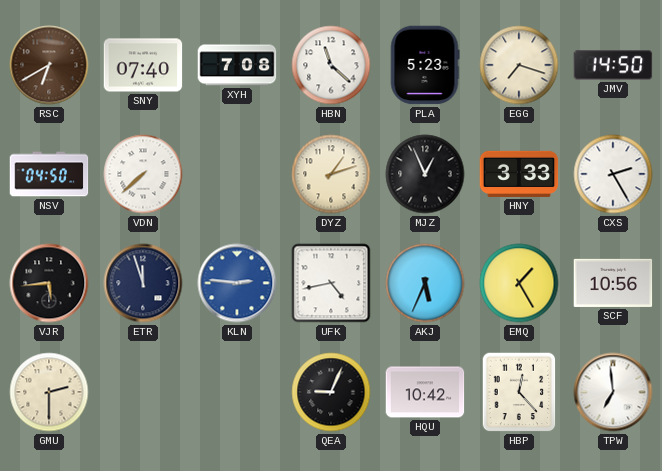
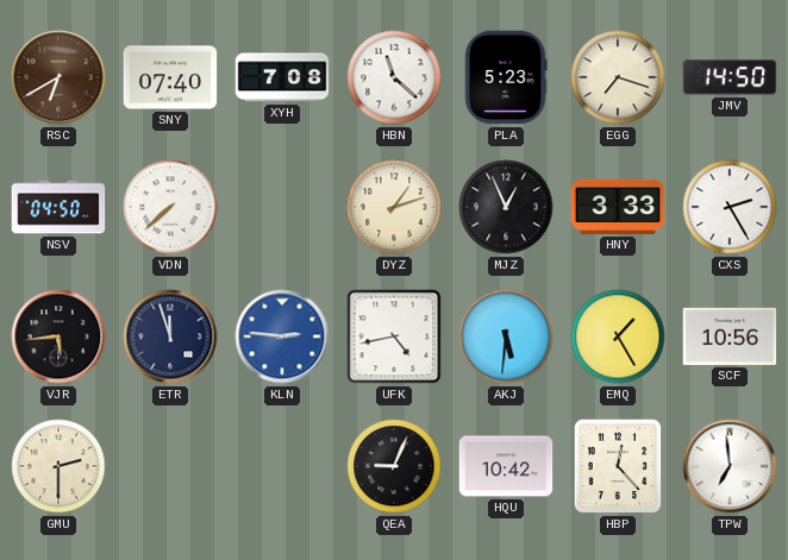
AKJ: 5:34 -> 5:31 (506, 336)
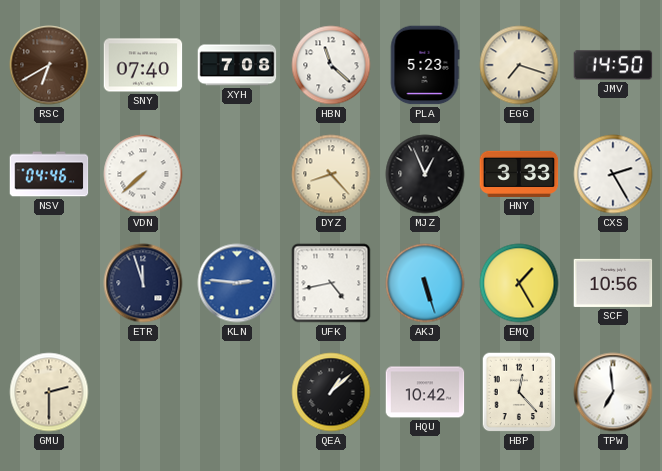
NSV: 04:50 -> 04:46 (49, 174)
DYZ: 1:12 -> 8:23 (331, 174)
VJR: 5:44 -> none (58, 336)
AKJ: 5:31 -> 5:27 (425, 283)
QEA: 9:04 -> 1:08 (331, 392)
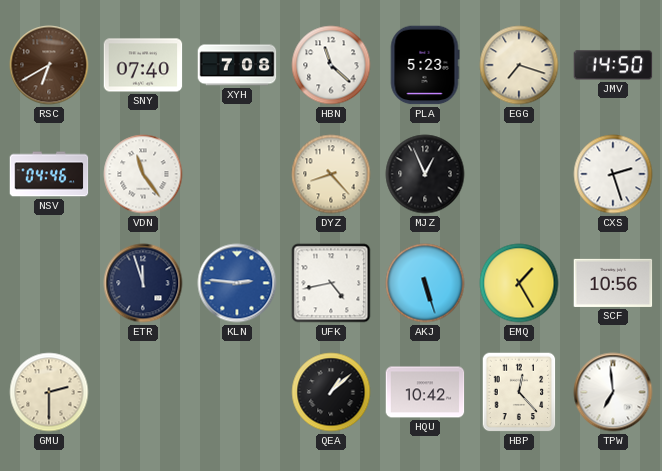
VDN: 7:38 -> 11:24 (143, 174)
HNY: 3:33 -> none (519, 174)
CXS: 2:25 -> 2:27 (613, 174)
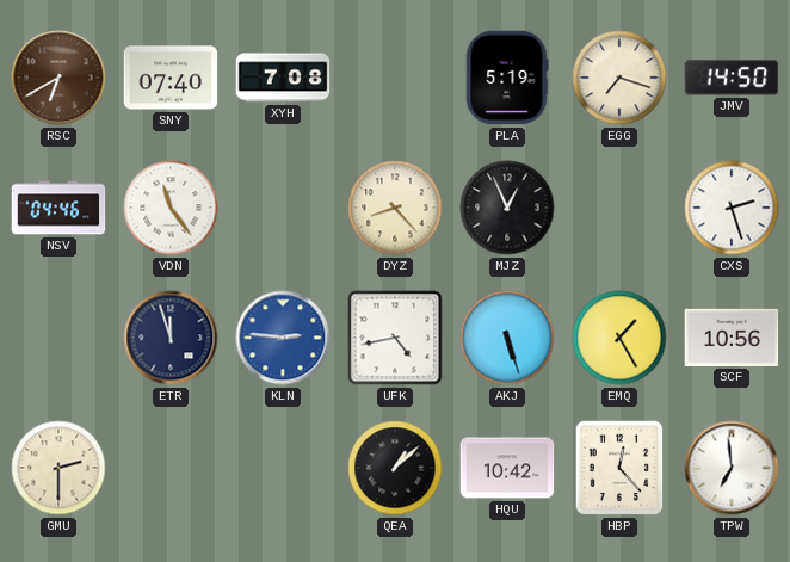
HBN: 11:22 -> none (331, 65)
PLA: 5:23 -> 5:19 (507, 78)
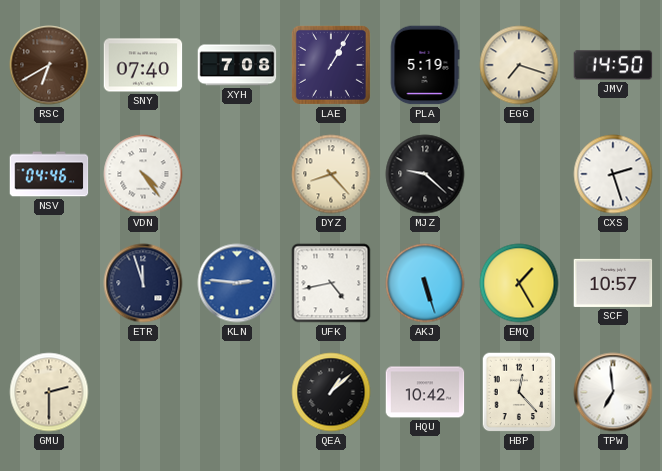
LAE: none -> 1:05 (331, 65)
VDN: 11:24 -> 4:24 (143, 174)
MJZ: 12:56 -> 9:22 (425, 174)
SCF: 10:56 -> 10:57 (613, 283)
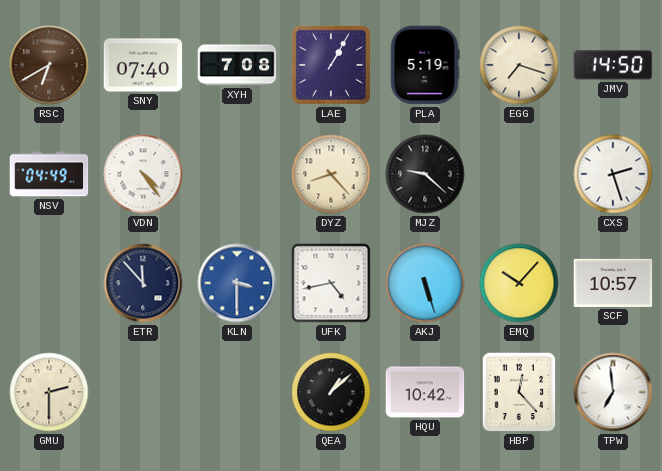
NSV: 04:46 -> 04:49 (49, 174)
ETR: 11:57 -> 11:53 (143, 283)
KLN: 2:46 -> 3:30 (237, 283)
EMQ: 1:25 -> 10:07 (519, 283)
